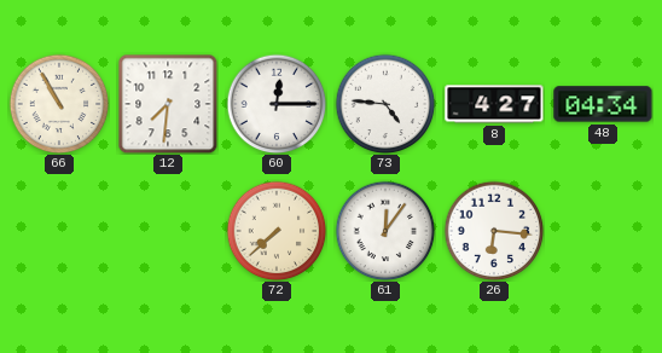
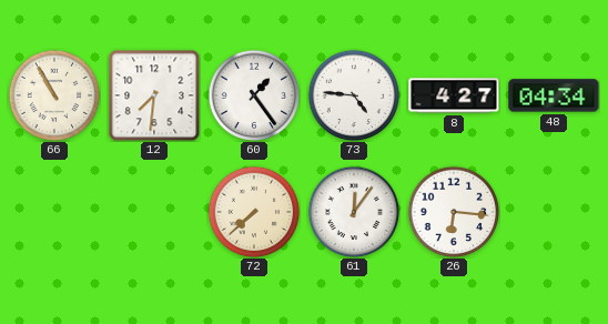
60: 12:15 -> 1:24 (254, 95)
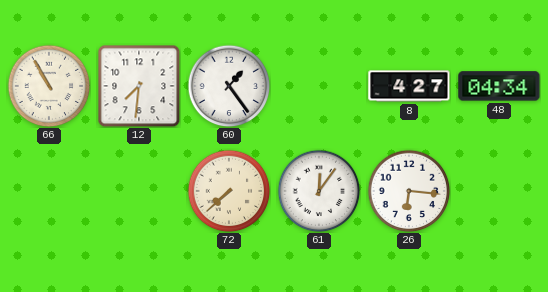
73: 4:46 -> none (354, 95)
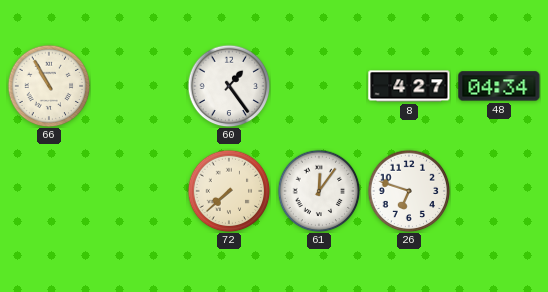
12: 7:31 -> none (139, 86)
26: 6:16 -> 6:48 (409, 191)
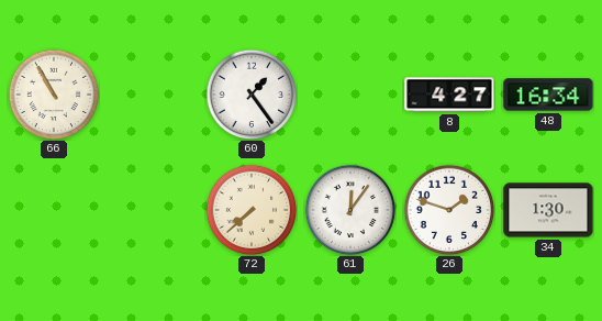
48: 04:34 -> 16:34 (548, 95)
26: 6:48 -> 1:48 (449, 210)
34: none -> 1:30 (548, 210)
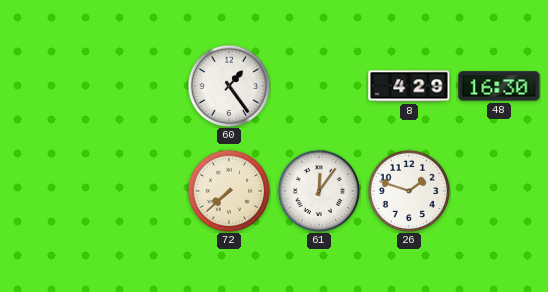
66: 10:55 -> none (54, 95)
8: 4:27 -> 4:29 (409, 86)
48: 16:34 -> 16:30 (499, 86)
34: 1:30 -> none (548, 210)
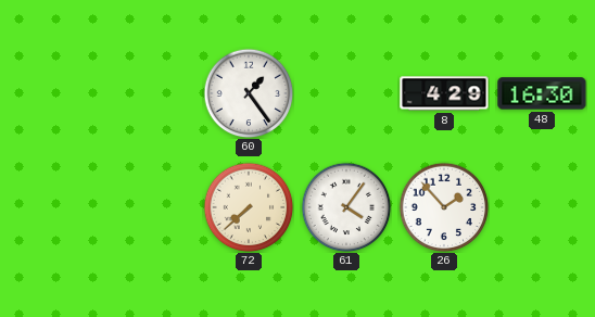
61: 12:06 -> 4:06 (346, 207)
26: 1:48 -> 1:53 (444, 207)
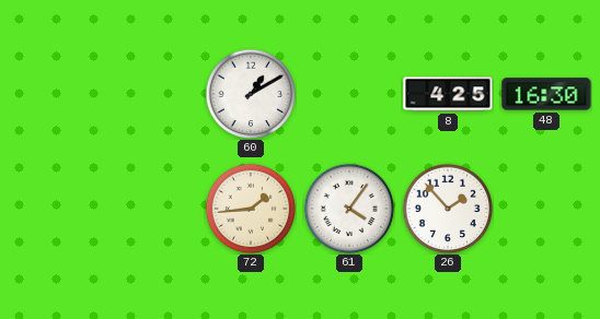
60: 1:24 -> 1:10 (251, 94)
8: 4:29 -> 4:25 (448, 94)
72: 7:38 -> 1:44 (251, 209)
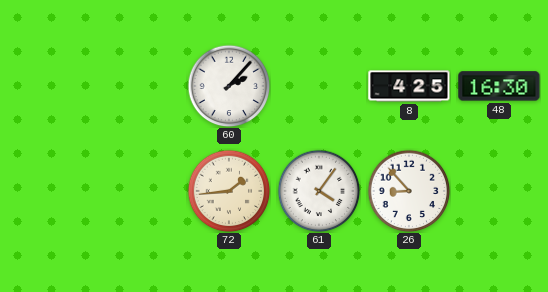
60: 1:10 -> 2:07 (229, 86)
26: 1:53 -> 8:53 (409, 191)
